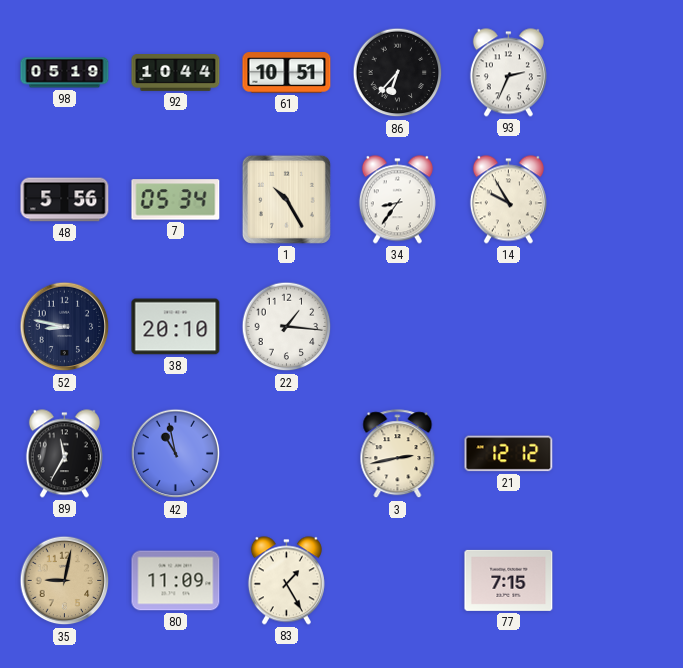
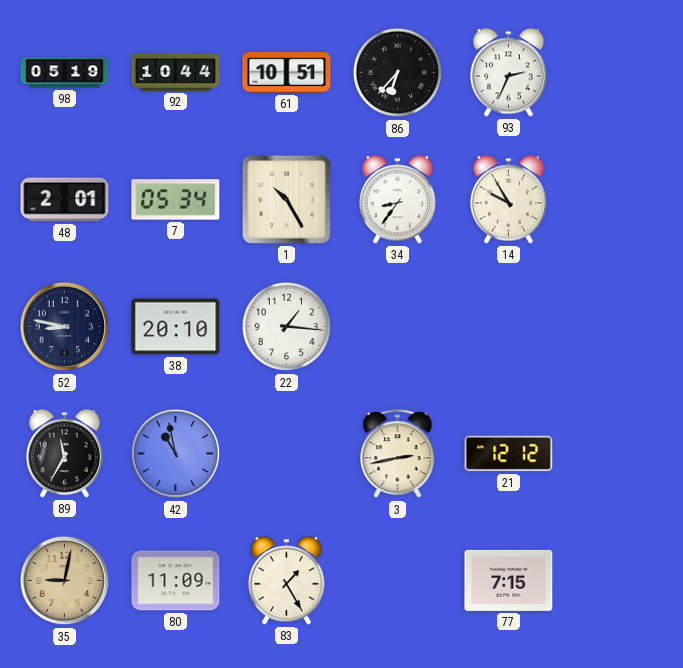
48: 5:56 -> 2:01 (65, 200)
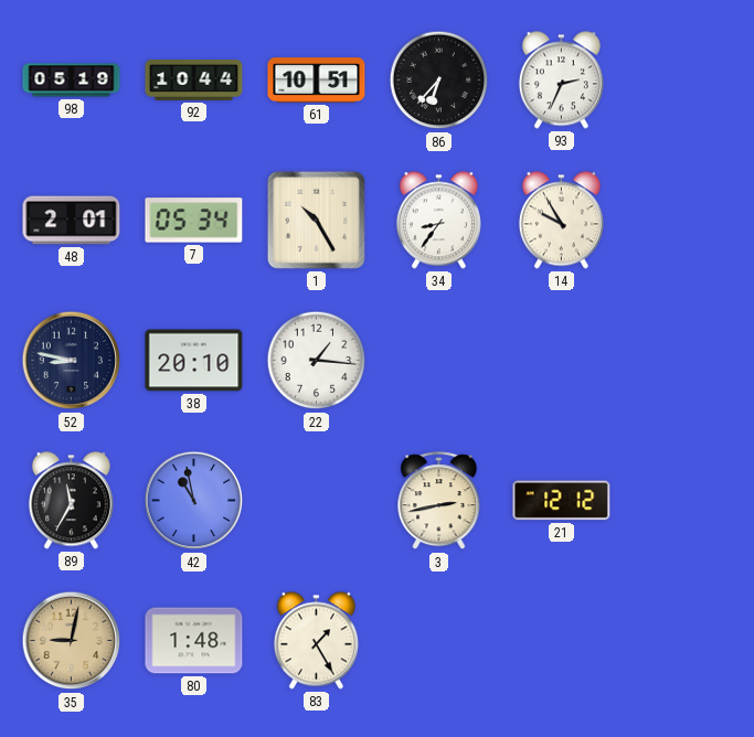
80: 11:09 -> 1:48 (194, 641)
77: 7:15 -> none (509, 580)
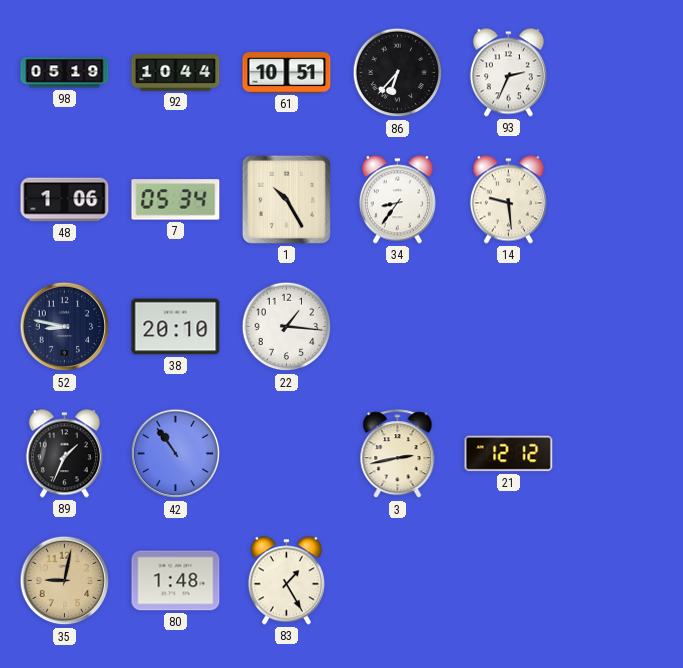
48: 2:01 -> 1:06 (65, 200)
14: 9:55 -> 9:29 (508, 200)
89: 11:35 -> 1:34 (64, 454)
42: 10:58 -> 10:54 (176, 454)
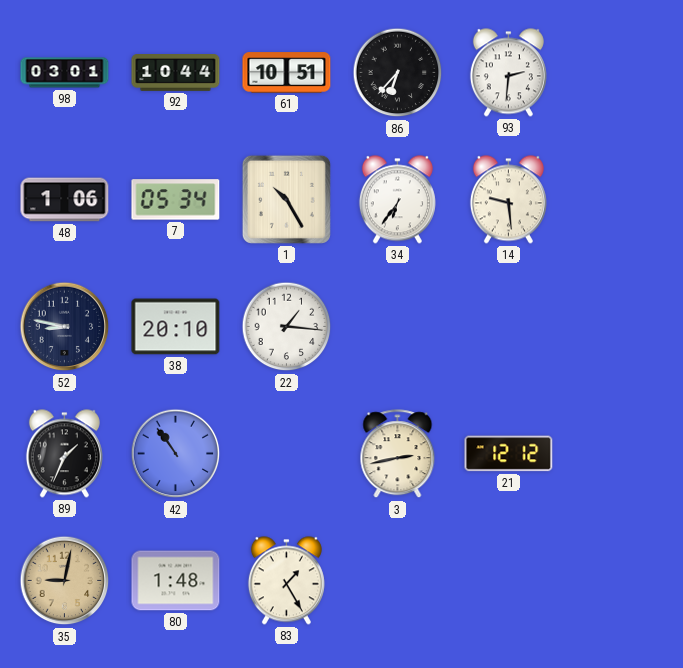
98: 05:19 -> 03:01 (65, 73)
93: 2:34 -> 2:31 (508, 73)
34: 8:36 -> 6:36 (397, 200)
